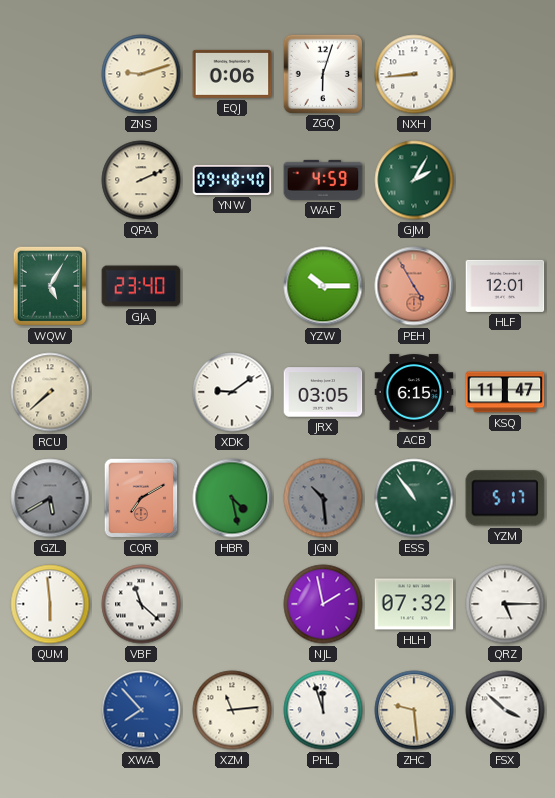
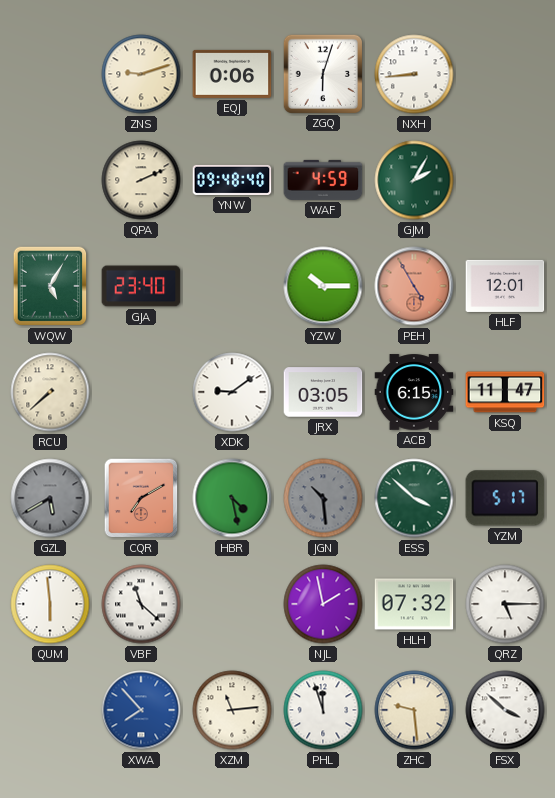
ESS: 10:54 -> 3:52 (414, 498)
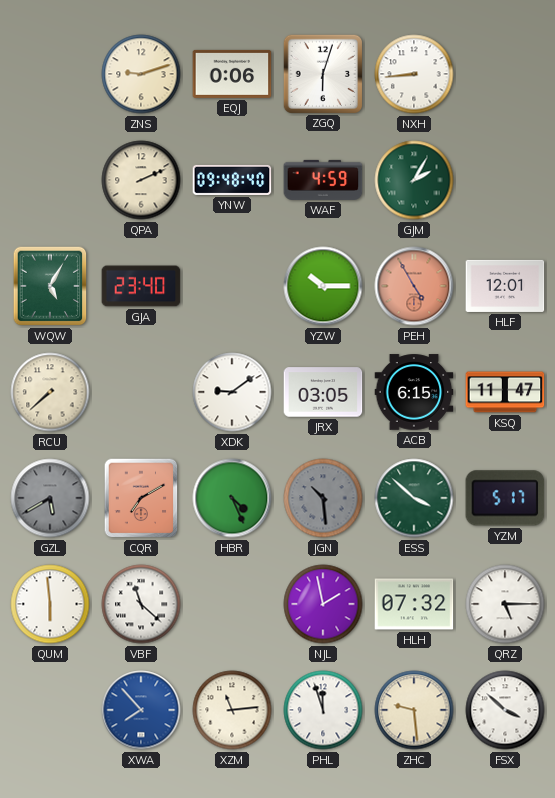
HBR: 4:28 -> 4:26 (232, 498)
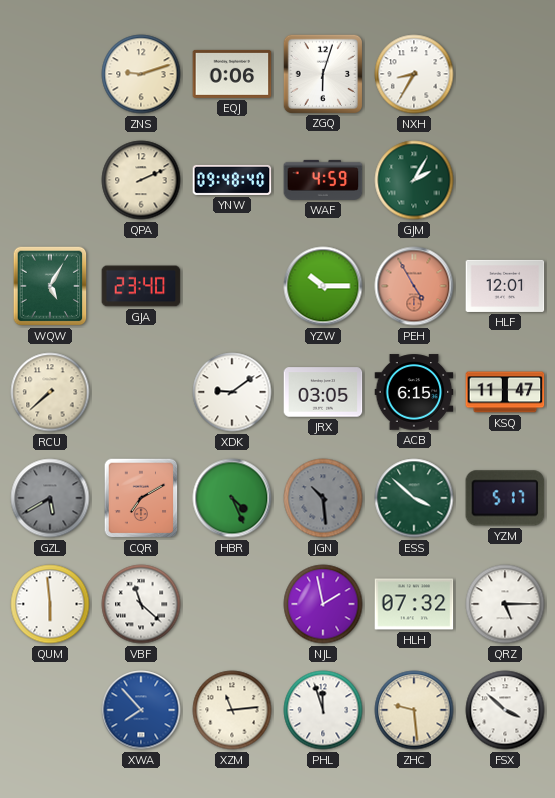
NXH: 8:44 -> 8:35 (414, 74)
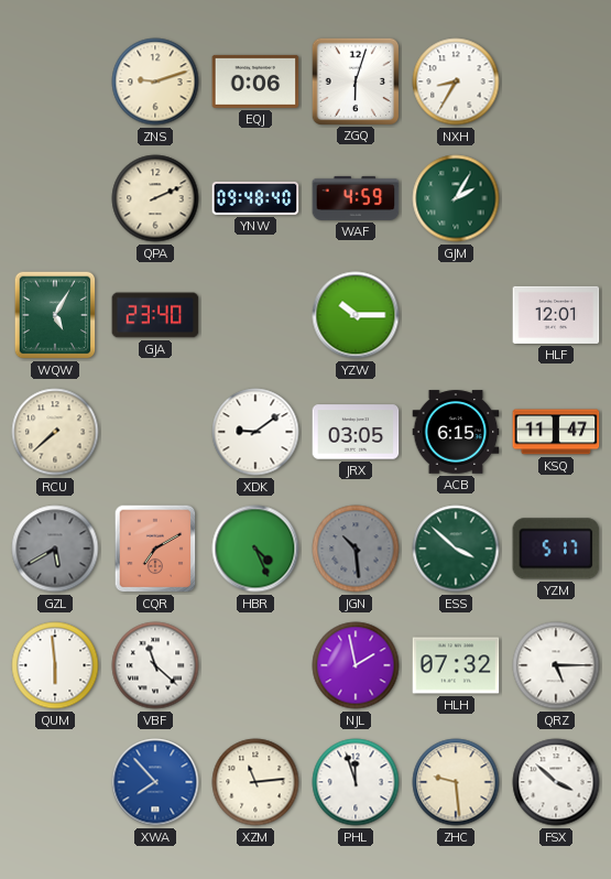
PEH: 4:55 -> none (414, 286)
